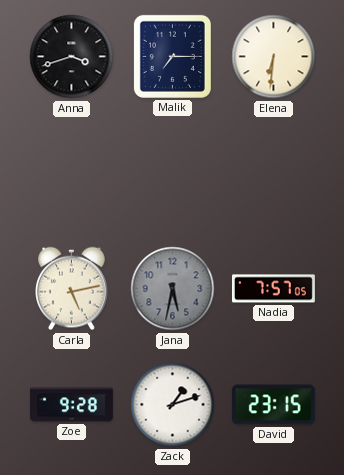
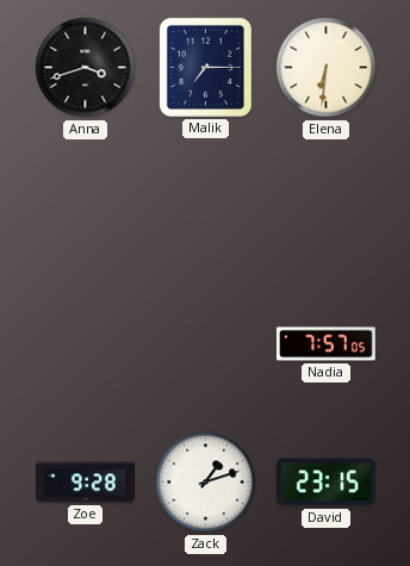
Carla: 5:13 -> none (72, 289)
Jana: 5:32 -> none (173, 289)
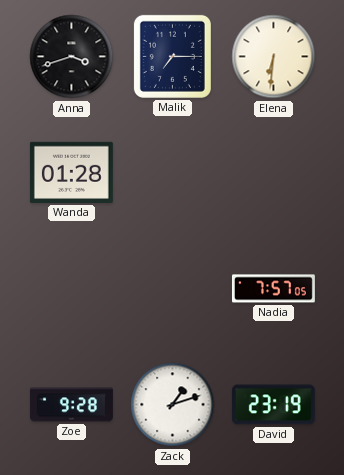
Wanda: none -> 01:28 (71, 172)
David: 23:15 -> 23:19 (273, 405)
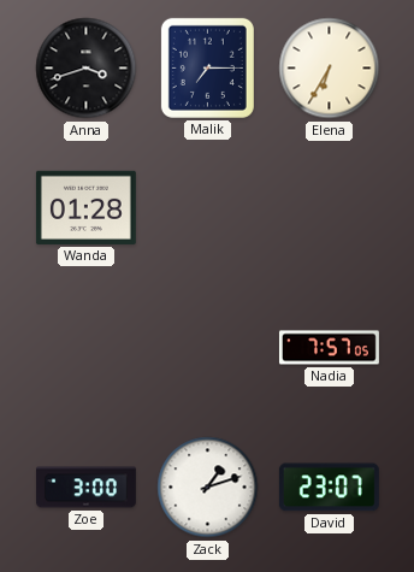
Elena: 6:31 -> 6:35 (330, 69)
Zoe: 9:28 -> 3:00 (85, 488)
David: 23:19 -> 23:07 (329, 488)
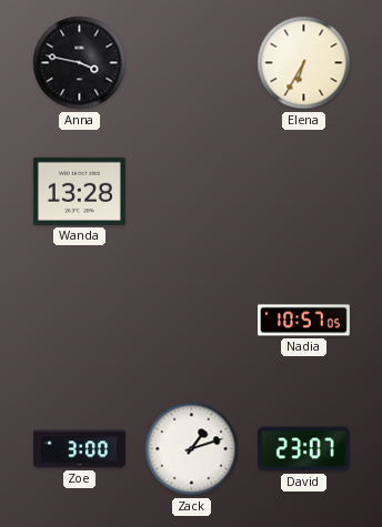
Anna: 3:42 -> 3:47 (80, 63)
Malik: 7:15 -> none (207, 67)
Wanda: 01:28 -> 13:28 (79, 191)
Nadia: 7:57 -> 10:57 (303, 321)
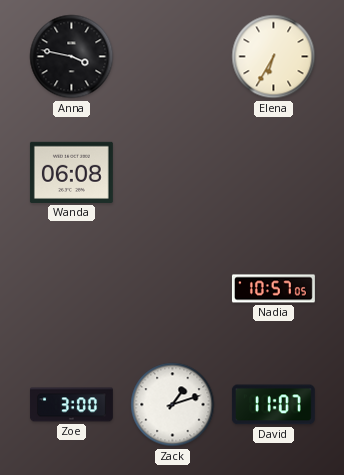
Wanda: 13:28 -> 06:08 (71, 172)
David: 23:07 -> 11:07 (273, 405)
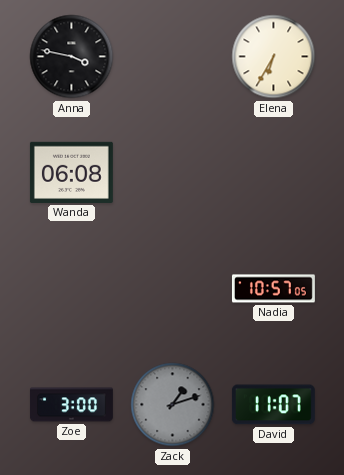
Zack dial: white -> grey (173, 405)
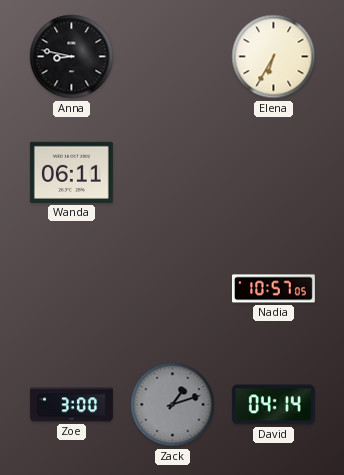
Anna: 3:47 -> 8:47 (72, 57)
Wanda: 06:08 -> 06:11 (71, 172)
David: 11:07 -> 04:14 (273, 405)
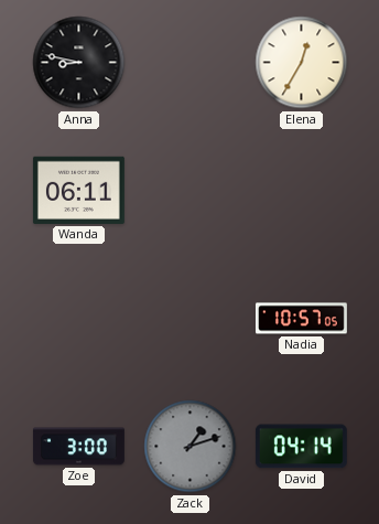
Elena: 6:35 -> 12:35 (302, 63)
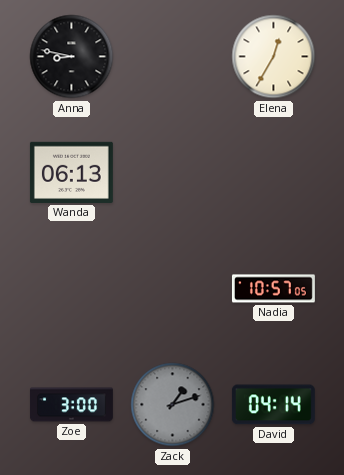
Wanda: 06:11 -> 06:13 (71, 172)
